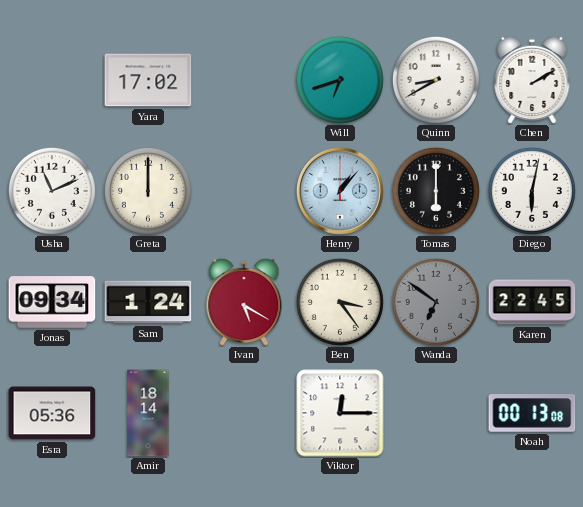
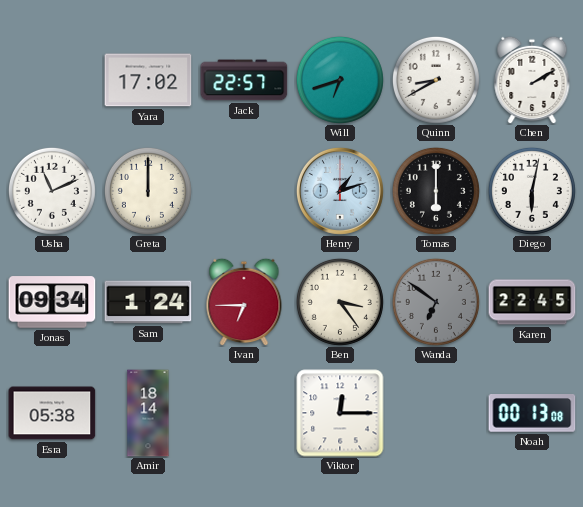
Jack: none -> 22:57 (244, 80)
Henry: 1:07 -> 1:12 (340, 191)
Ivan: 5:20 -> 6:45 (244, 302)
Esra: 05:36 -> 05:38 (52, 413)
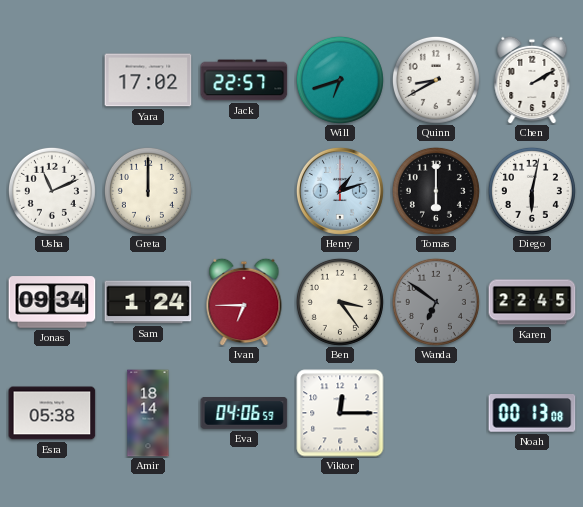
Eva: none -> 04:06 (244, 413)
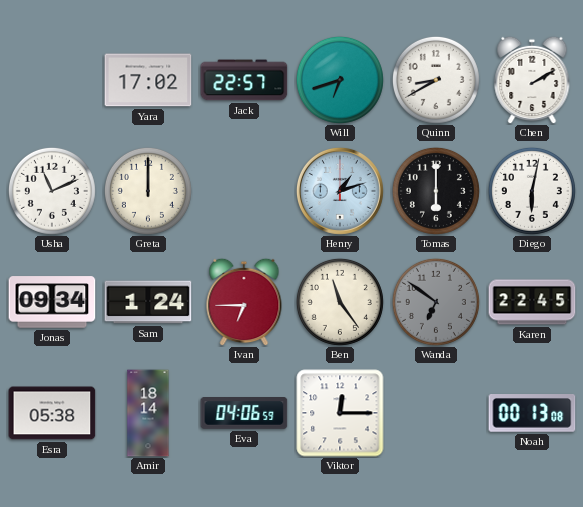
Ben: 3:24 -> 11:24 (340, 302)
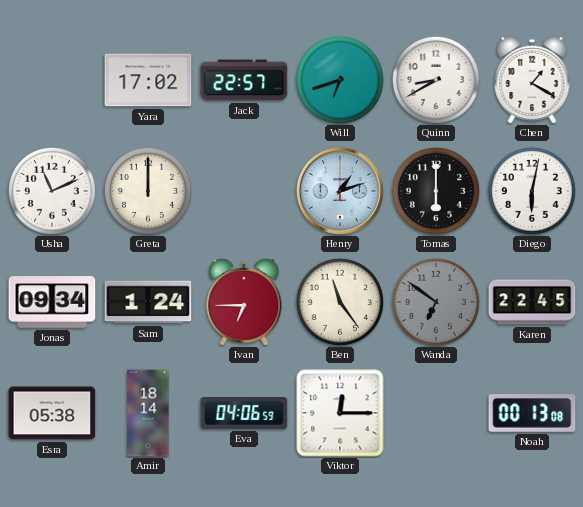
Chen: 2:10 -> 1:20 (532, 80)
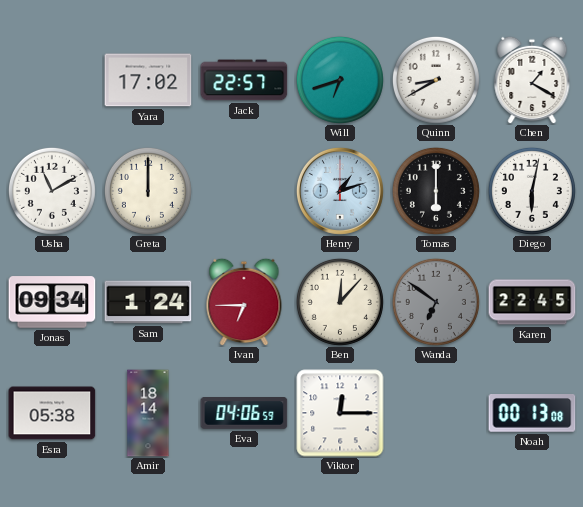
Usha: 11:11 -> 11:10 (52, 191)
Ben: 11:24 -> 12:07 (340, 302)
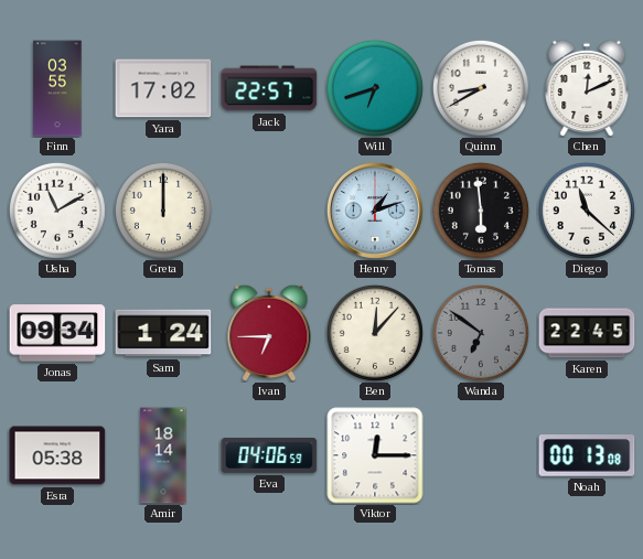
Finn: none -> 03:55 (57, 88)
Chen: 1:20 -> 12:11 (587, 88)
Tomas: 6:00 -> 5:59 (481, 211)
Diego: 6:02 -> 11:22 (587, 211)
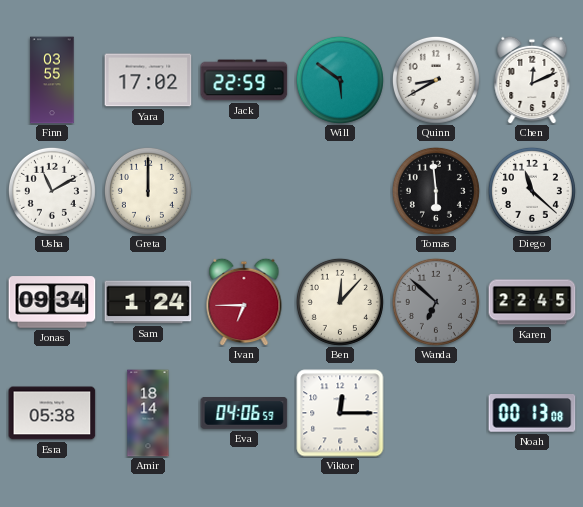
Jack: 22:57 -> 22:59 (244, 80)
Will: 6:42 -> 5:51 (340, 80)
Henry: 1:12 -> none (375, 211)
Wanda: 6:51 -> 6:52 (436, 302)
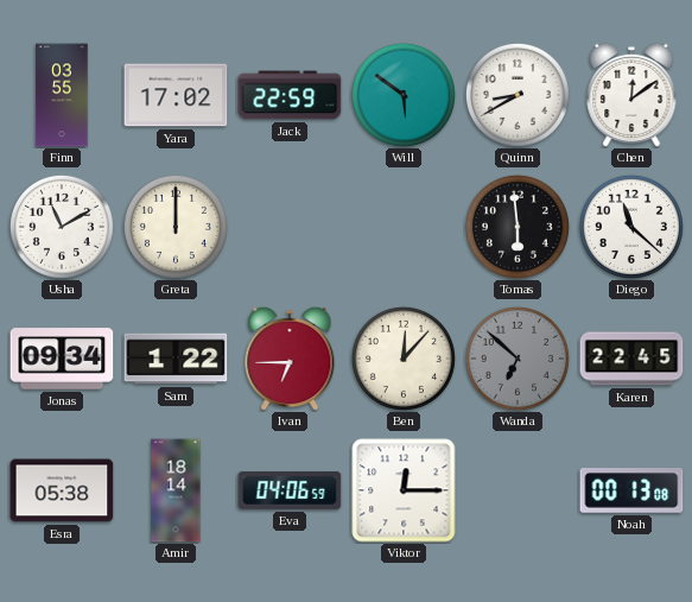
Chen: 12:11 -> 12:09 (631, 95)
Sam: 1:24 -> 1:22 (176, 359)
